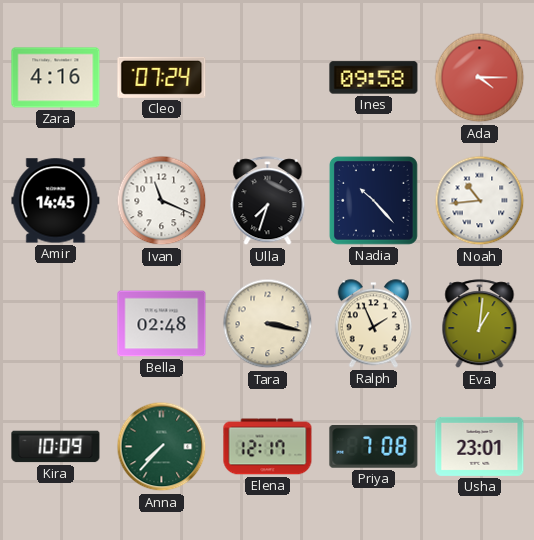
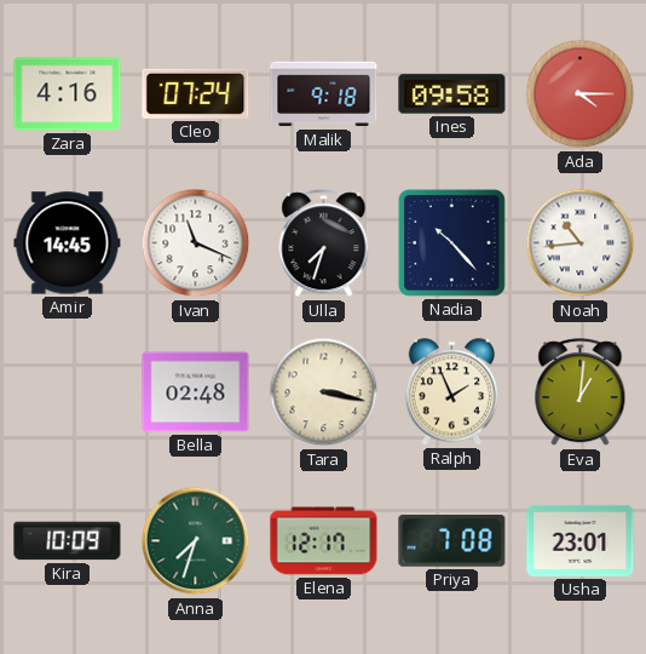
Malik: none -> 9:18 (324, 94)
Anna: 7:37 -> 7:33 (196, 541)
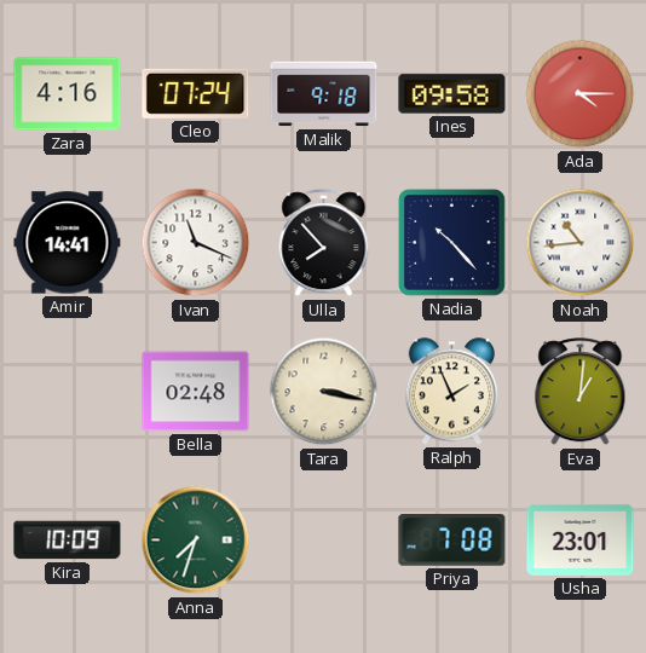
Amir: 14:45 -> 14:41 (68, 243)
Ulla: 7:33 -> 7:53 (324, 243)
Elena: 12:17 -> none (324, 541)
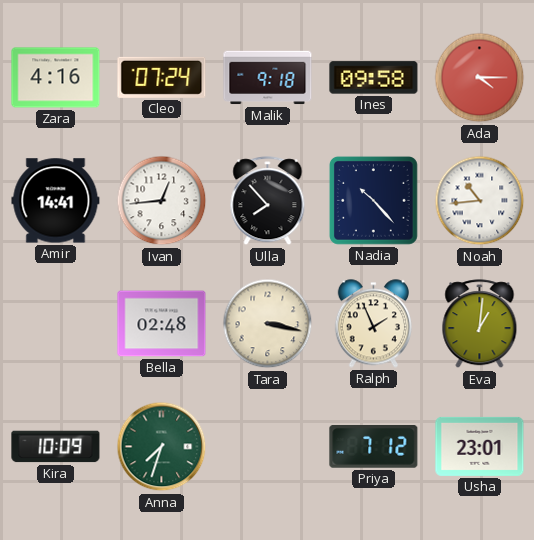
Ivan: 11:19 -> 12:44 (162, 201)
Priya: 7:08 -> 7:12 (374, 447)
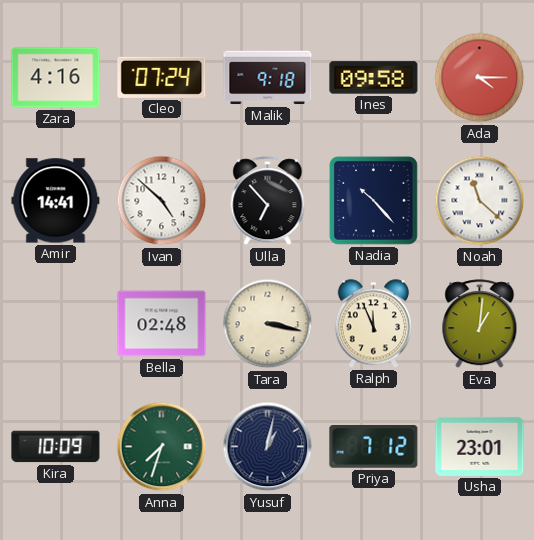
Ivan: 12:44 -> 4:52 (162, 201)
Ulla: 7:53 -> 6:53 (268, 201)
Noah: 10:44 -> 11:22 (480, 201)
Ralph: 1:56 -> 11:56 (373, 324)
Yusuf: none -> 1:02 (268, 447)
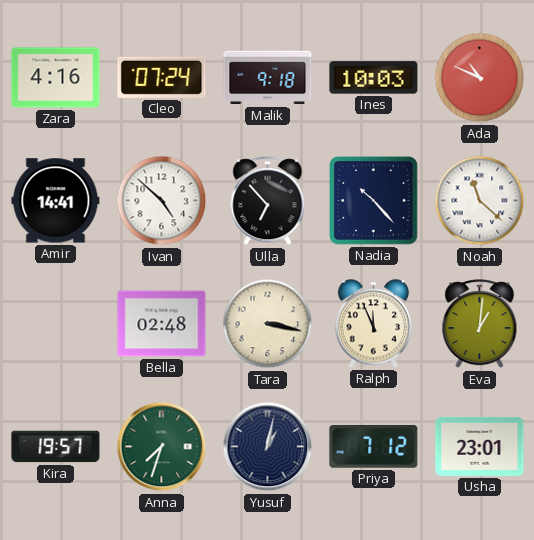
Ines: 09:58 -> 10:03 (374, 78)
Ada: 4:15 -> 10:49 (480, 78)
Kira: 10:09 -> 19:57 (56, 447)
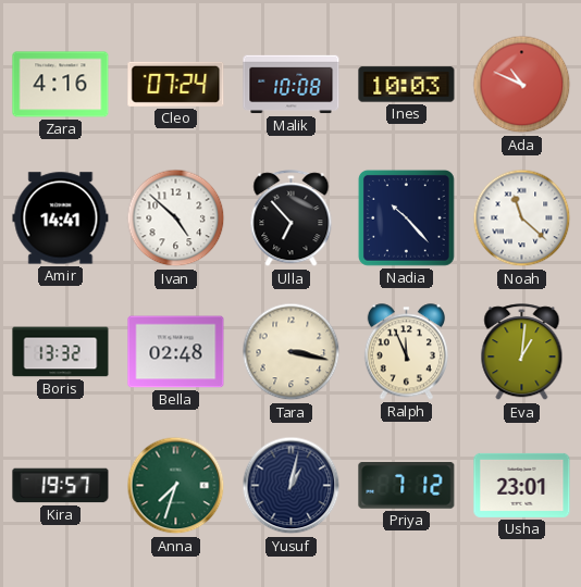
Malik: 9:18 -> 10:08 (292, 85)
Boris: none -> 13:32 (61, 352)
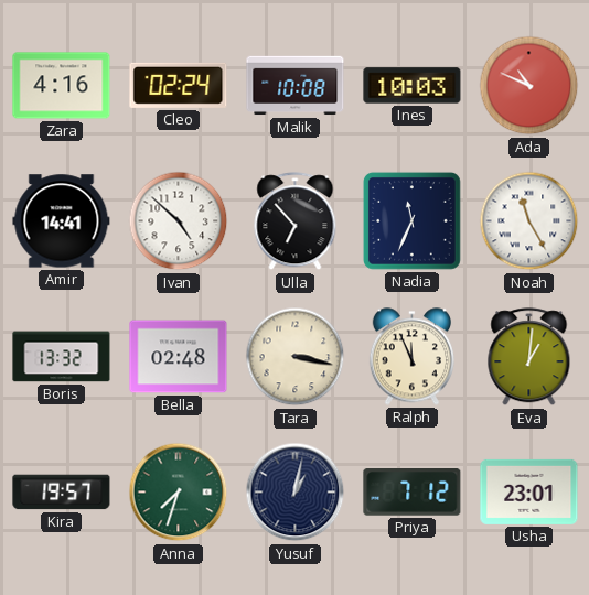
Cleo: 07:24 -> 02:24 (179, 85)
Nadia: 10:23 -> 11:34 (411, 220)
Noah: 11:22 -> 11:25 (529, 221)
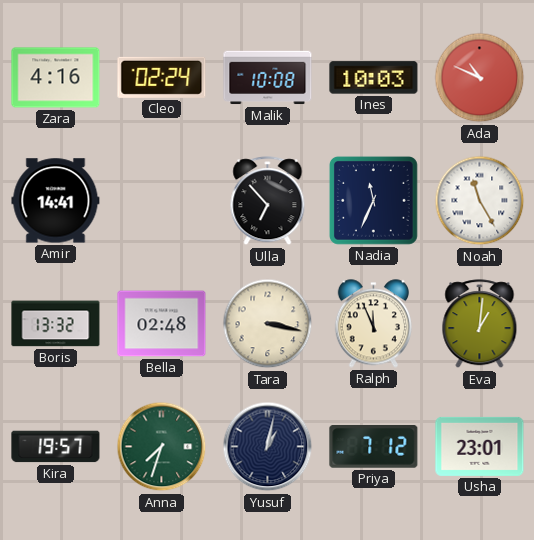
Ivan: 4:52 -> none (179, 221)
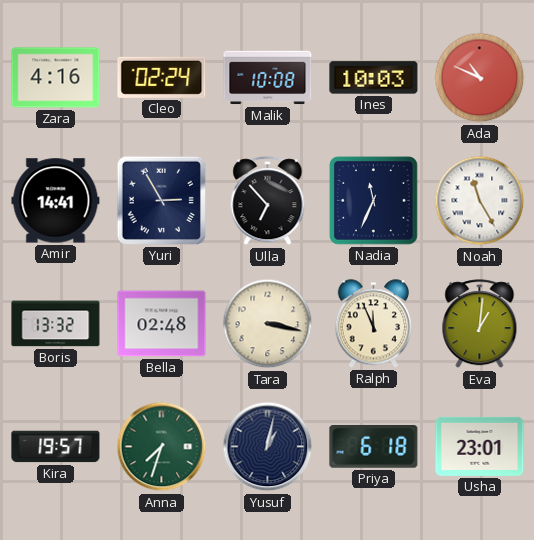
Yuri: none -> 2:55 (161, 200)
Priya: 7:12 -> 6:18 (374, 447)
